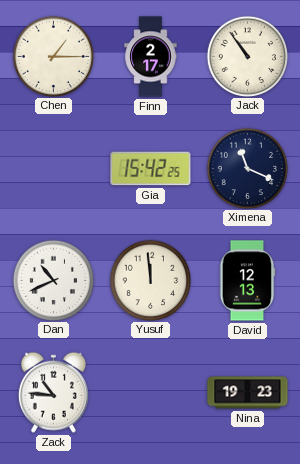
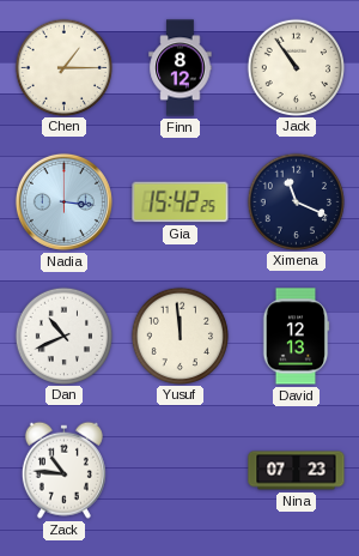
Finn: 2:17 -> 8:12 (181, 68)
Nadia: none -> 3:16 (63, 201)
Nina: 19:23 -> 07:23 (297, 471)
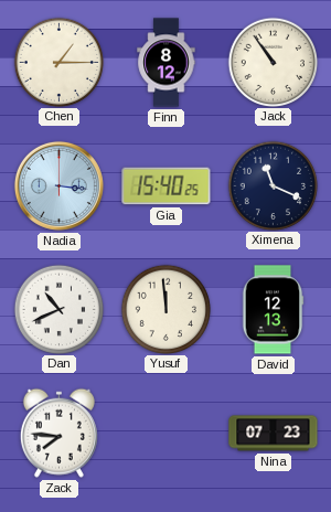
Gia: 15:42 -> 15:40 (167, 186)
Zack: 10:46 -> 7:46 (58, 433)
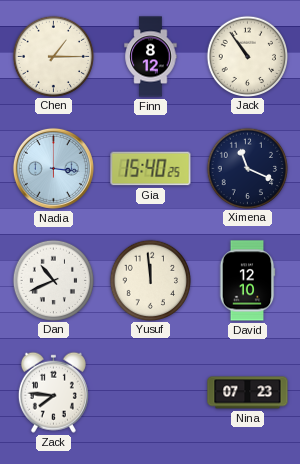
David: 12:13 -> 12:10 (247, 281)
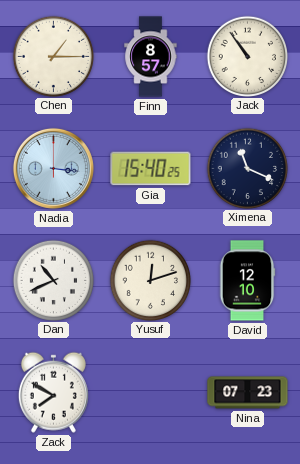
Finn: 8:12 -> 8:57 (151, 57)
Yusuf: 11:59 -> 12:12 (150, 280)
Zack: 7:46 -> 7:50 (53, 392)
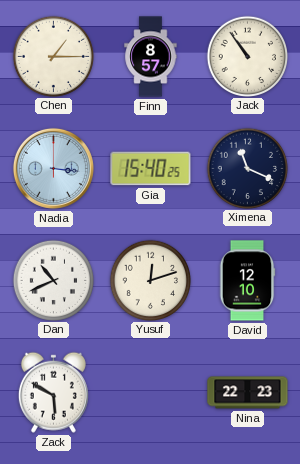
Zack: 7:50 -> 5:50 (53, 392)
Nina: 07:23 -> 22:23 (248, 393)
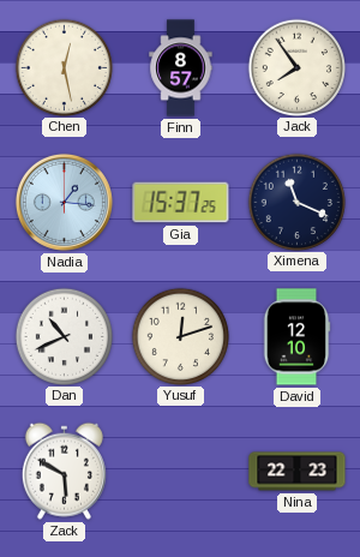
Chen: 1:15 -> 12:28 (64, 67)
Jack: 10:54 -> 7:54 (296, 67)
Nadia: 3:16 -> 1:16 (64, 202)
Gia: 15:40 -> 15:37 (181, 203)
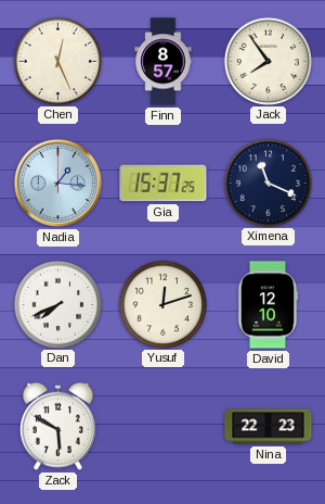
Chen: 12:28 -> 12:26 (57, 61)
Dan: 10:41 -> 7:41 (57, 304)
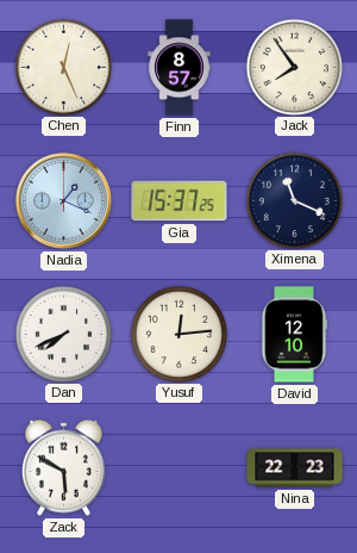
Nadia: 1:16 -> 1:19 (63, 200)
Yusuf: 12:12 -> 12:14 (178, 334)
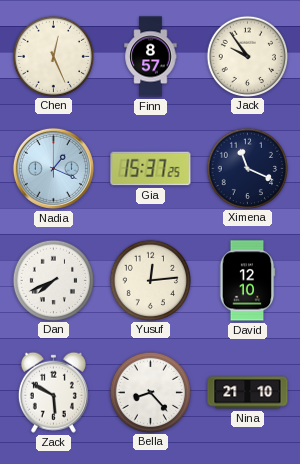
Jack: 7:54 -> 9:54 (247, 56)
Bella: none -> 8:23 (150, 392)
Nina: 22:23 -> 21:10 (248, 393)
